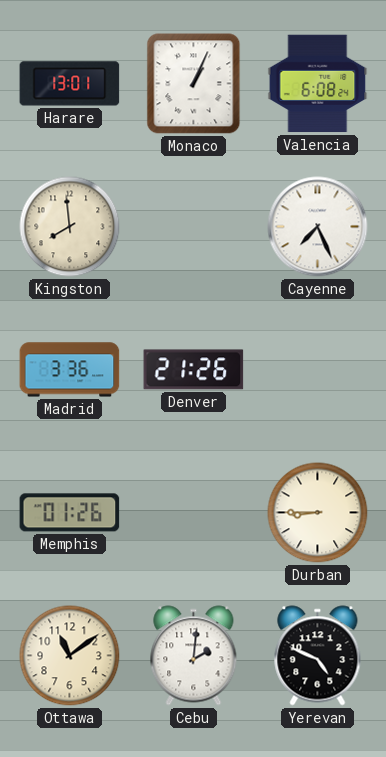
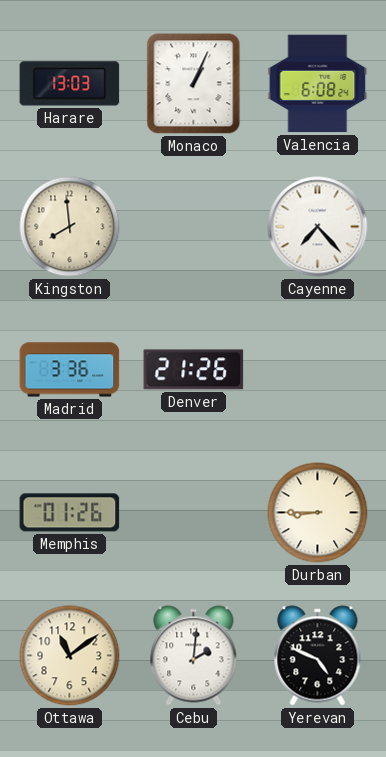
Harare: 13:01 -> 13:03 (70, 84)
Cayenne: 7:26 -> 7:23 (318, 227)
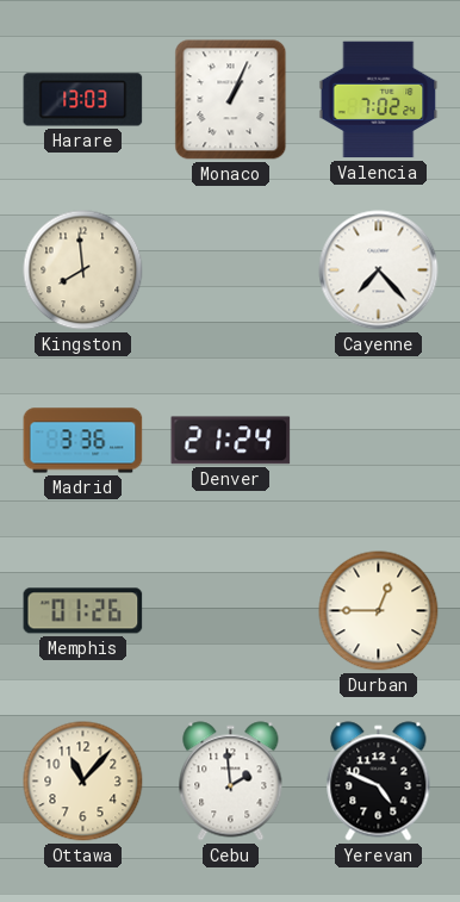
Valencia: 6:08 -> 7:02 (379, 100)
Denver: 21:26 -> 21:24 (231, 441)
Durban: 8:45 -> 12:45 (379, 611)
Ottawa: 11:09 -> 11:07 (83, 782)
Cebu: 2:01 -> 1:59 (231, 782)
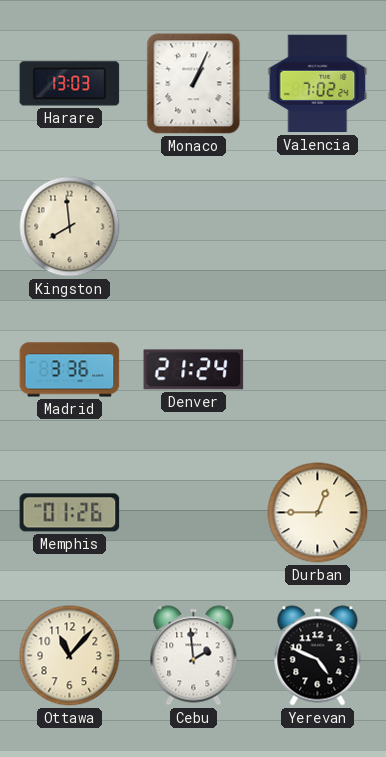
Cayenne: 7:23 -> none (379, 270)
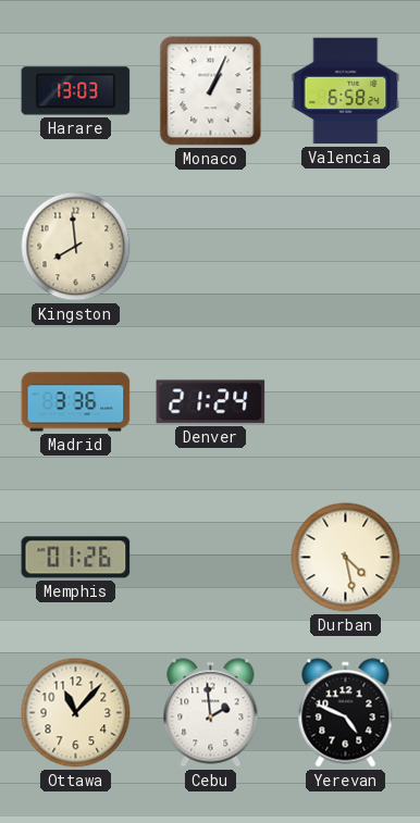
Valencia: 7:02 -> 6:58 (346, 91)
Durban: 12:45 -> 4:28 (346, 558)
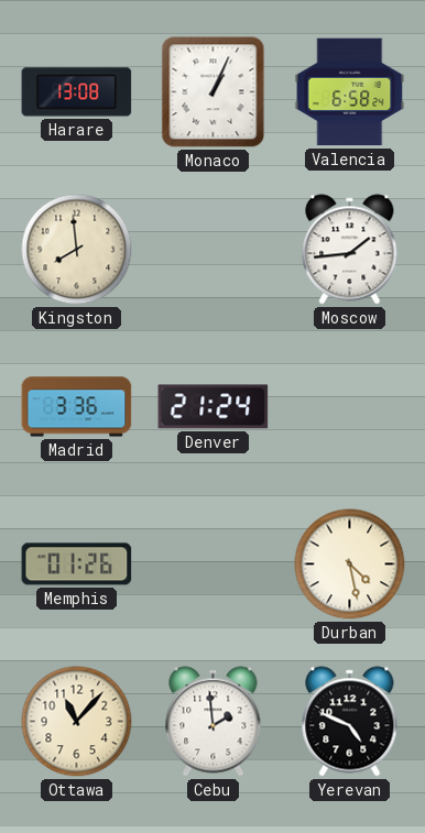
Harare: 13:03 -> 13:08 (77, 92)
Moscow: none -> 1:44 (350, 250)
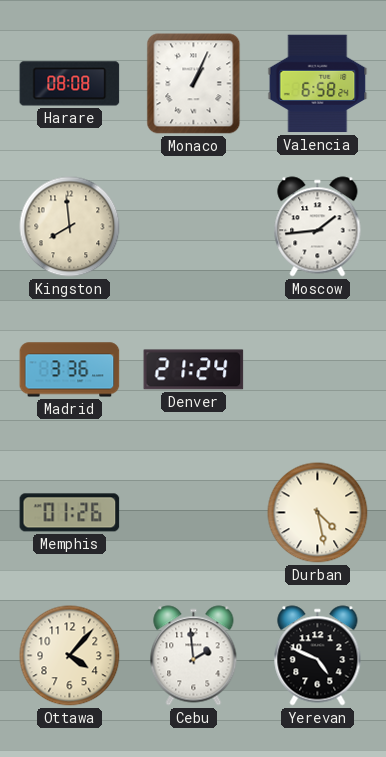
Harare: 13:08 -> 08:08 (70, 84)
Ottawa: 11:07 -> 4:07 (70, 656)
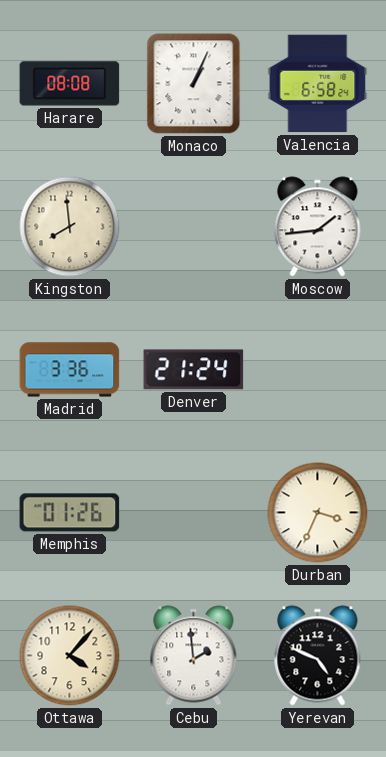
Durban: 4:28 -> 3:34 (318, 513)
